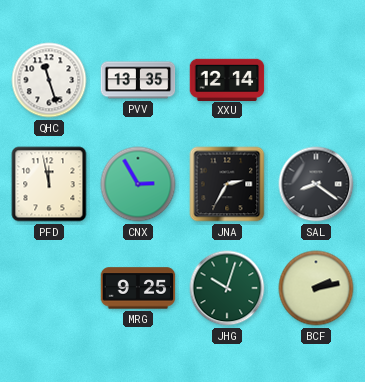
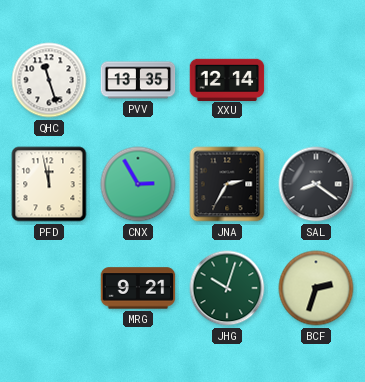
MRG: 9:25 -> 9:21 (138, 288)
BCF: 2:13 -> 2:33 (316, 288)
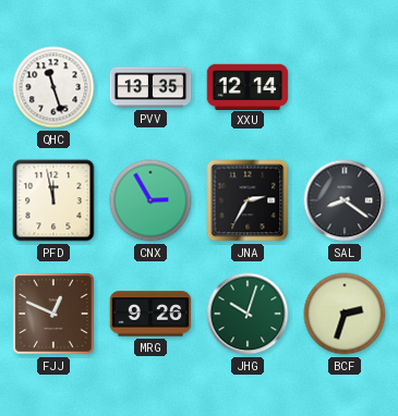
FJJ: none -> 12:49 (55, 315)
MRG: 9:21 -> 9:26 (150, 314)
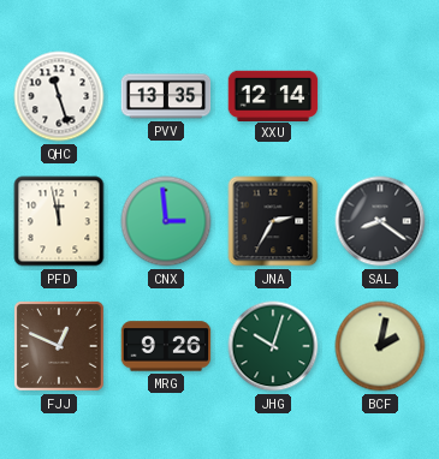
CNX: 2:55 -> 2:59 (166, 221)
BCF: 2:33 -> 2:02 (380, 346)
